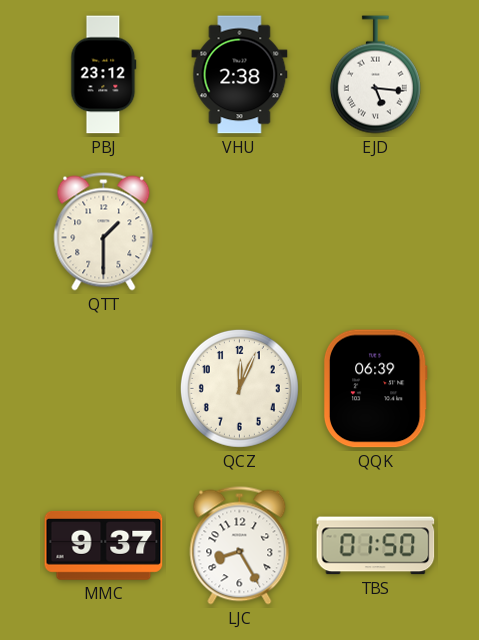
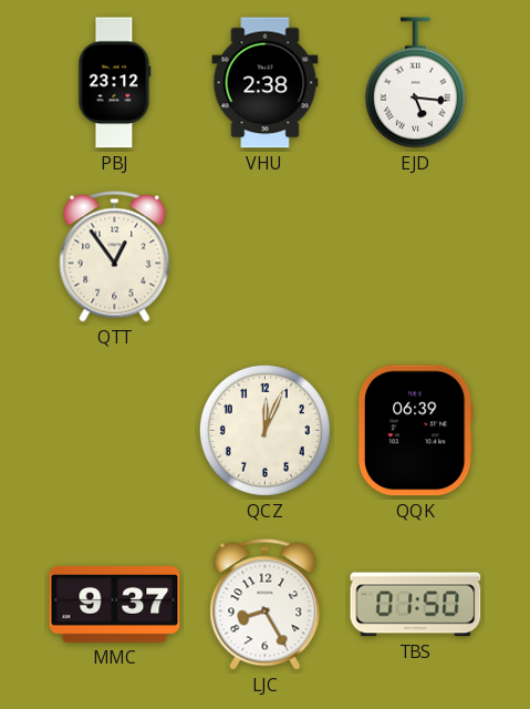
QTT: 1:30 -> 12:54 (115, 257)
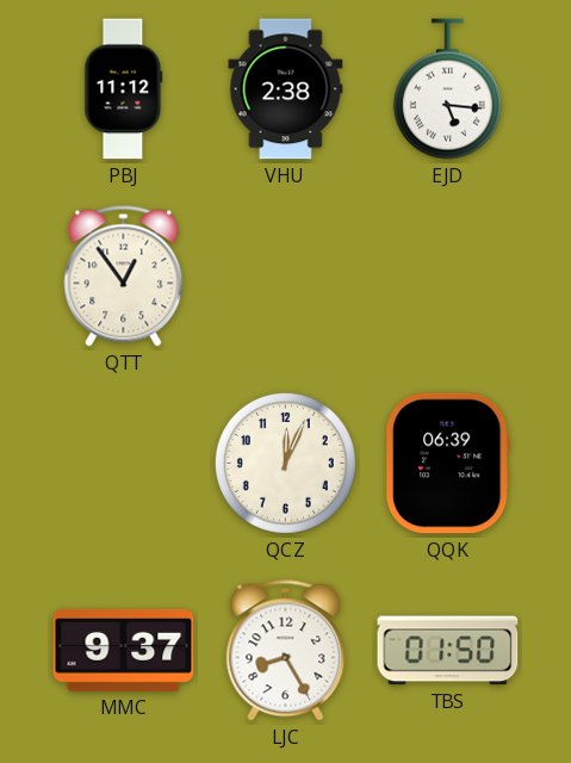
PBJ: 23:12 -> 11:12 (124, 89)
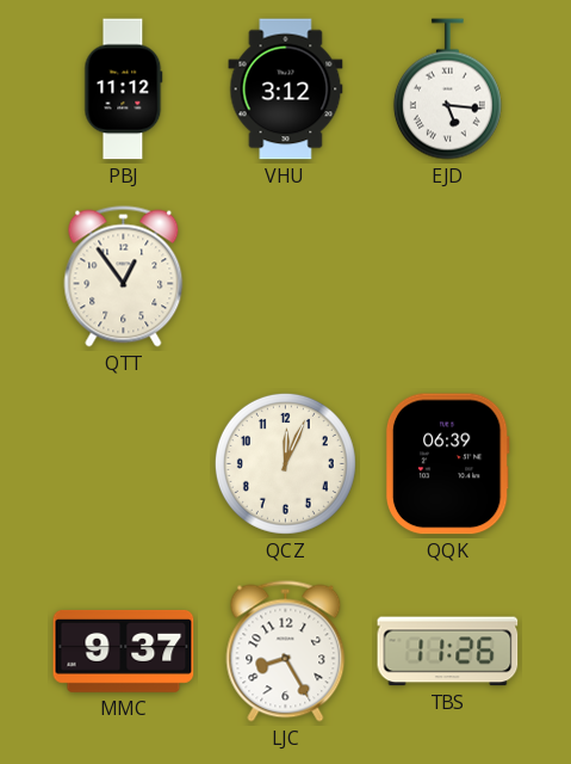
VHU: 2:38 -> 3:12 (286, 90)
TBS: 01:50 -> 11:26 (448, 652)
